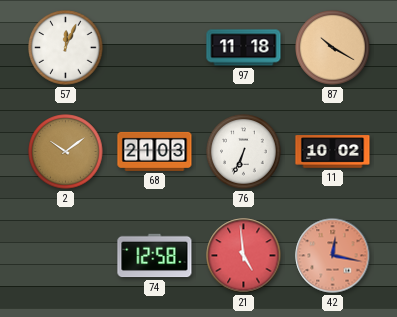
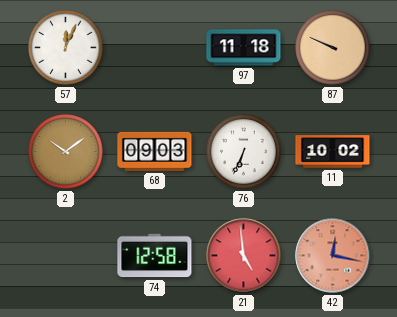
87: 10:20 -> 9:49 (333, 48)
68: 21:03 -> 09:03 (155, 151)
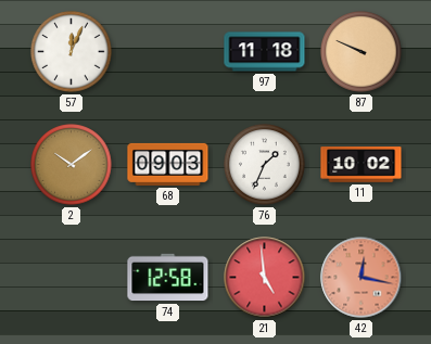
76: 6:34 -> 1:34 (265, 165)
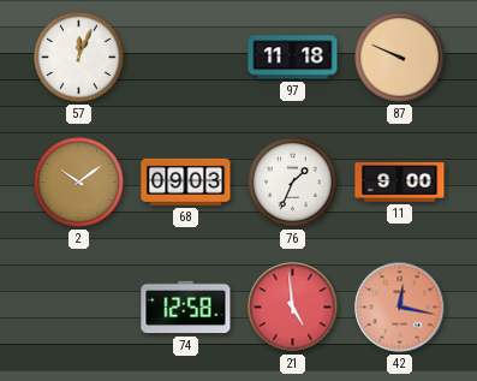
11: 10:02 -> 9:00 (400, 183)
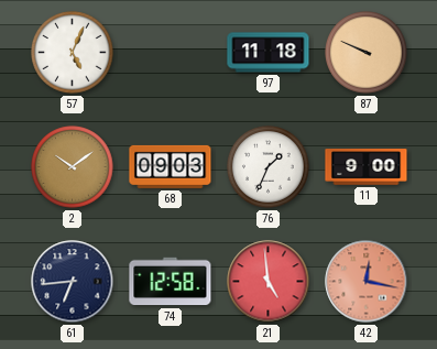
57: 12:04 -> 5:04 (73, 53)
61: none -> 6:44 (73, 282)
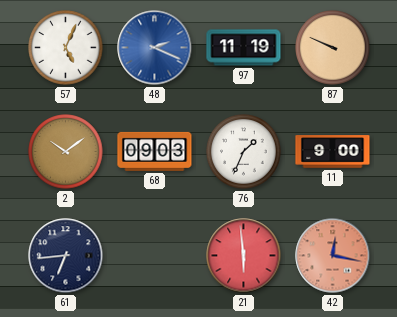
48: none -> 2:19 (155, 48)
97: 11:18 -> 11:19 (244, 48)
74: 12:58 -> none (171, 282)
21: 4:59 -> 5:59 (244, 256)
